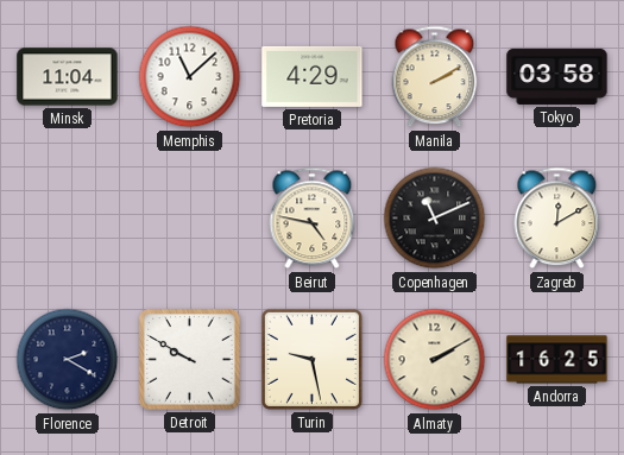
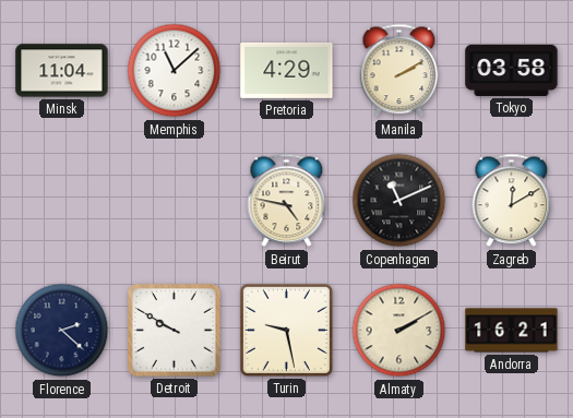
Florence: 2:20 -> 2:22 (62, 331)
Andorra: 16:25 -> 16:21 (512, 331)
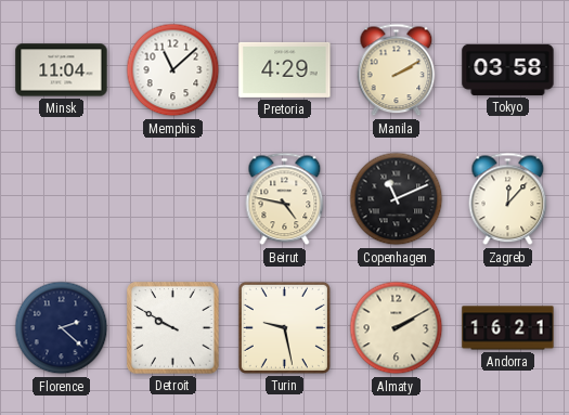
Zagreb: 12:10 -> 12:07 (508, 199)
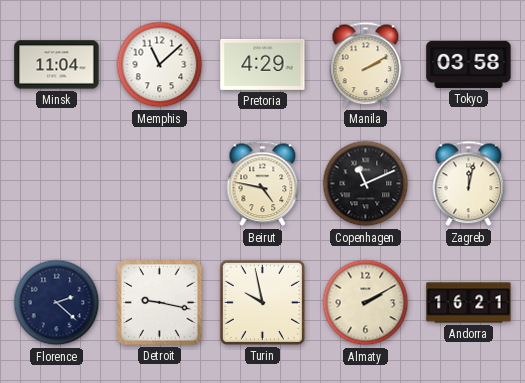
Zagreb: 12:07 -> 12:02 (469, 184)
Detroit: 9:50 -> 9:17 (160, 303)
Turin: 9:28 -> 9:58 (262, 302)
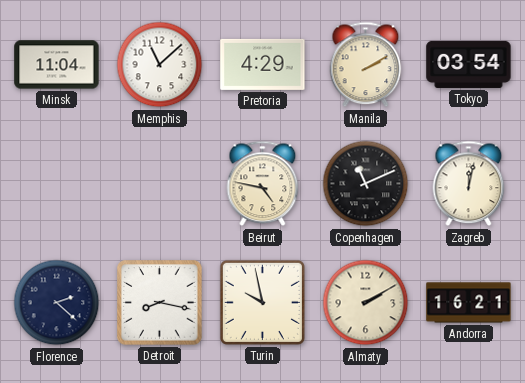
Tokyo: 03:58 -> 03:54 (469, 64)
Detroit: 9:17 -> 8:17 (160, 303)
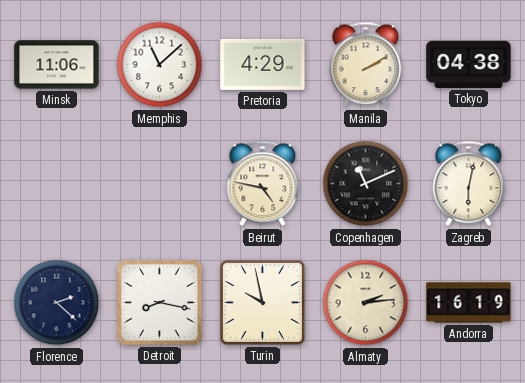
Minsk: 11:04 -> 11:06 (57, 65)
Tokyo: 03:54 -> 04:38 (469, 64)
Zagreb: 12:02 -> 6:02 (469, 184)
Almaty: 2:10 -> 2:14 (366, 303)
Andorra: 16:21 -> 16:19 (469, 303)
